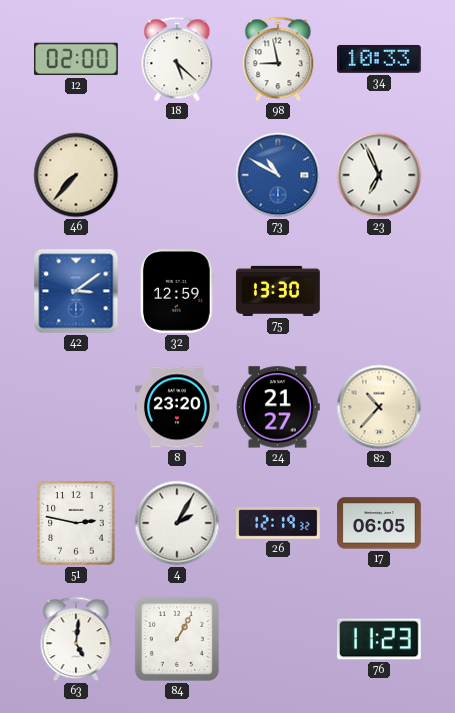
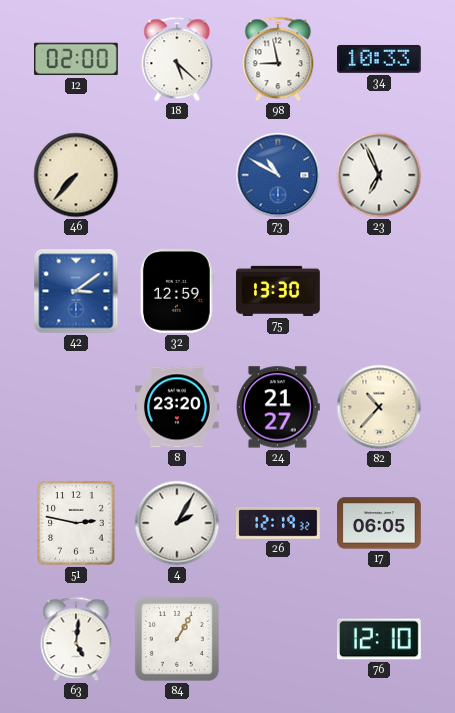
76: 11:23 -> 12:10 (380, 639)
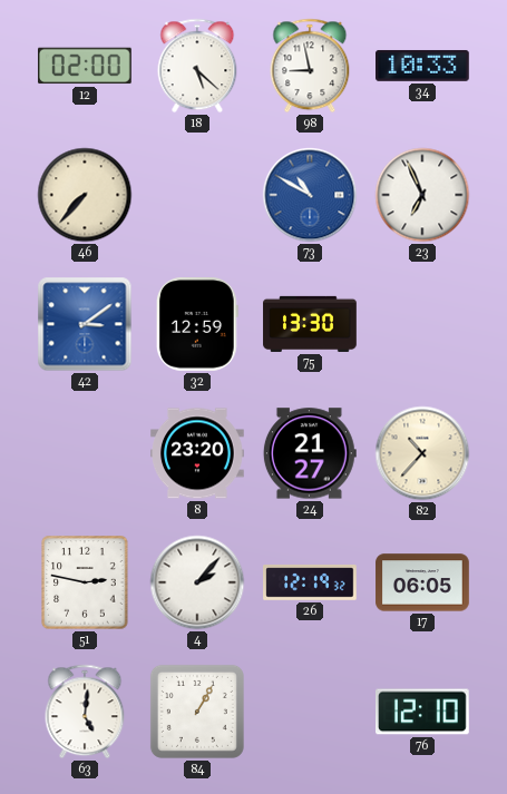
4: 2:05 -> 2:07 (197, 582)
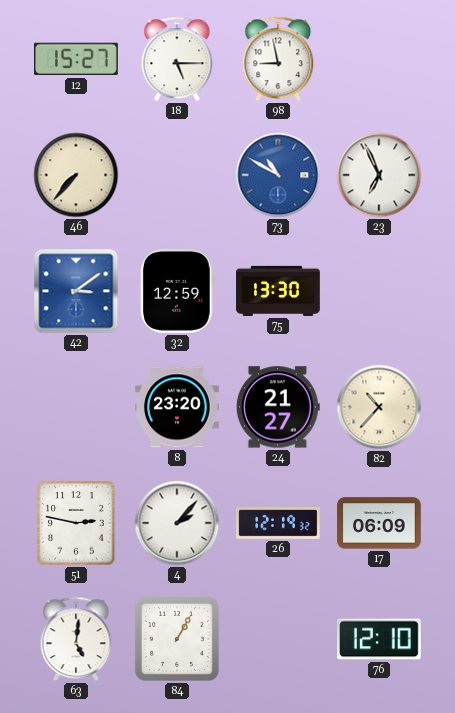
12: 02:00 -> 15:27 (77, 59)
18: 5:22 -> 5:15 (177, 59)
34: 10:33 -> none (423, 66)
17: 06:05 -> 06:09 (379, 523)
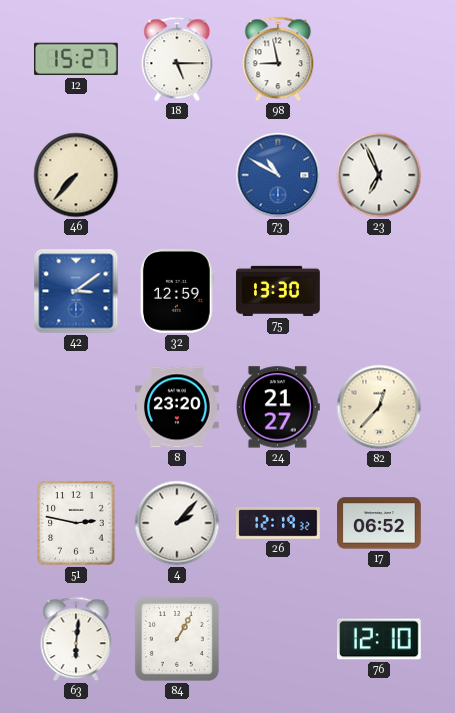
82: 10:37 -> 12:37 (379, 407)
17: 06:09 -> 06:52 (379, 523)
63: 5:01 -> 6:01 (76, 639)
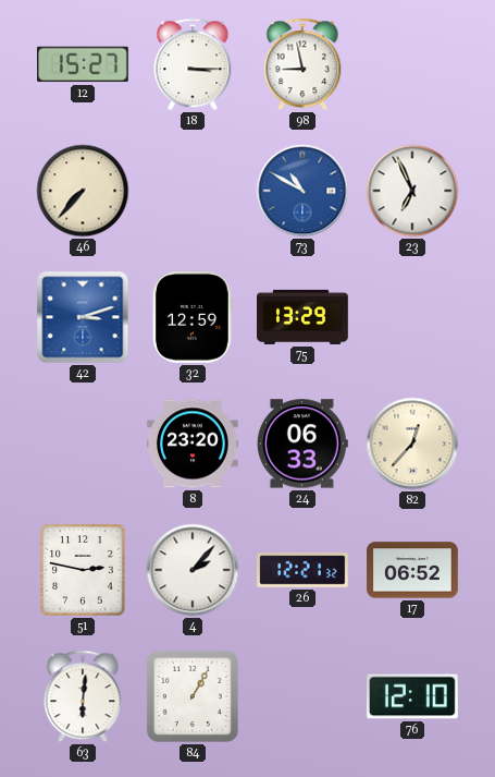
18: 5:15 -> 3:15 (193, 64)
42: 3:09 -> 3:12 (83, 317)
75: 13:30 -> 13:29 (302, 317)
24: 21:27 -> 06:33 (302, 444)
26: 12:19 -> 12:21 (302, 571)
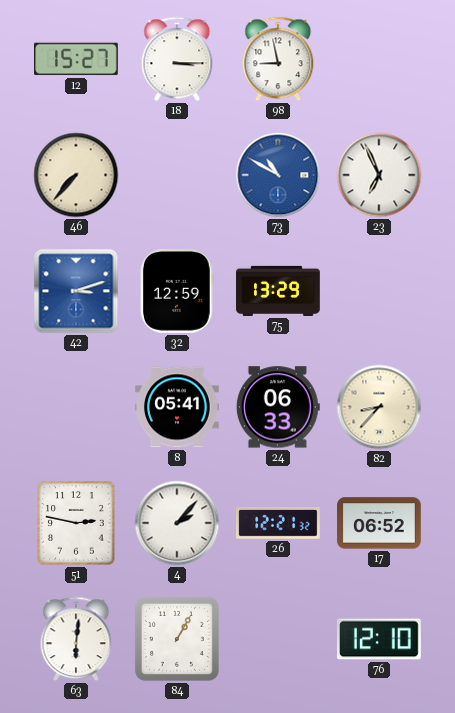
8: 23:20 -> 05:41 (177, 407)
82: 12:37 -> 8:37 (379, 407)
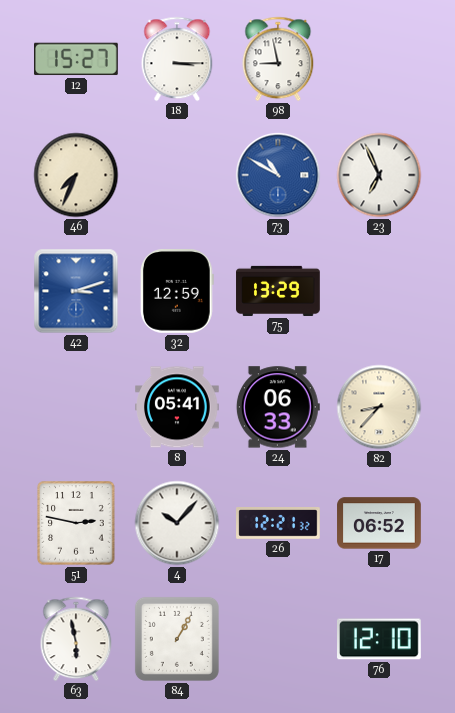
46: 7:37 -> 7:34 (76, 175)
4: 2:07 -> 10:07 (177, 523)
63: 6:01 -> 5:58 (76, 639)
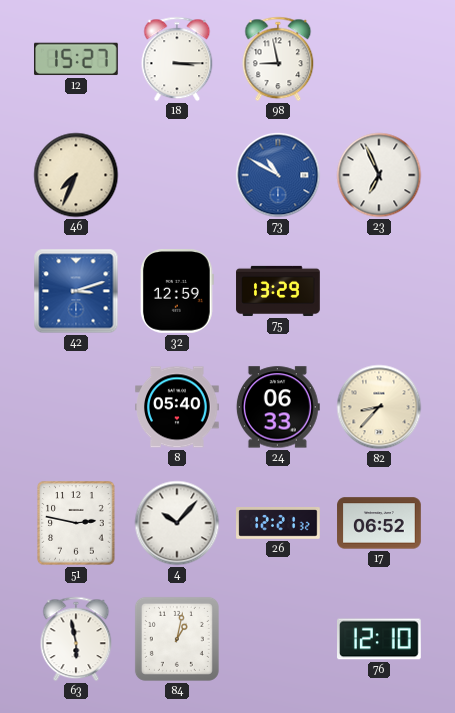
8: 05:41 -> 05:40 (177, 407)
84: 1:05 -> 1:02 (177, 639)
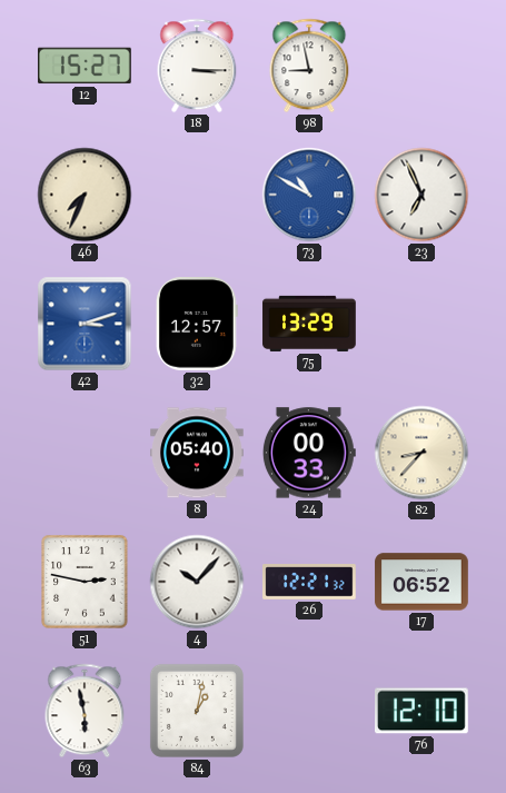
32: 12:59 -> 12:57 (197, 325)
24: 06:33 -> 00:33 (309, 453)
